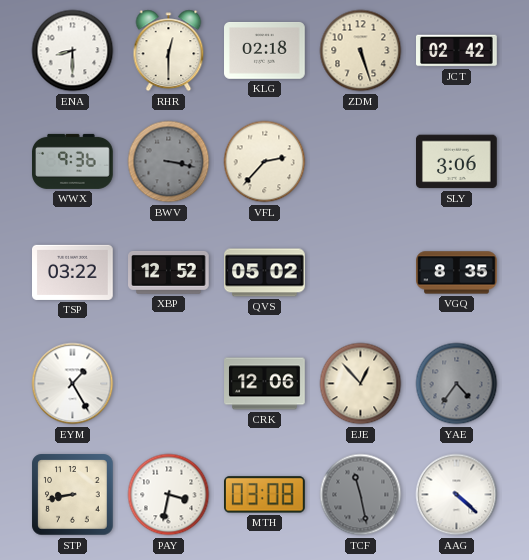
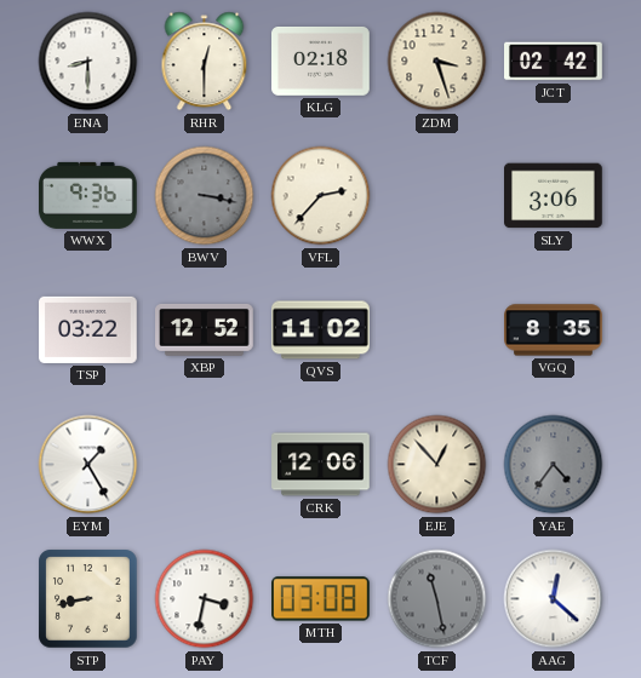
ZDM: 5:27 -> 3:27 (437, 62)
QVS: 05:02 -> 11:02 (321, 331)
AAG: 4:22 -> 12:22 (554, 599)
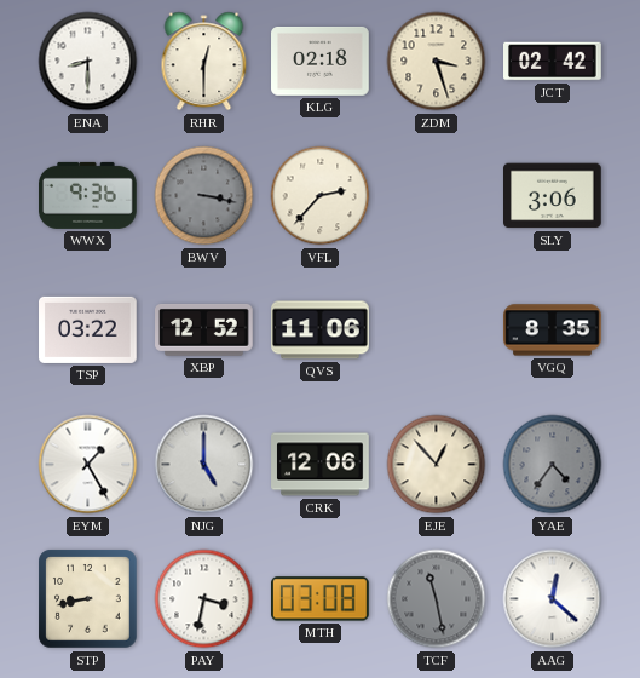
QVS: 11:02 -> 11:06 (321, 331)
NJG: none -> 5:00 (204, 465)
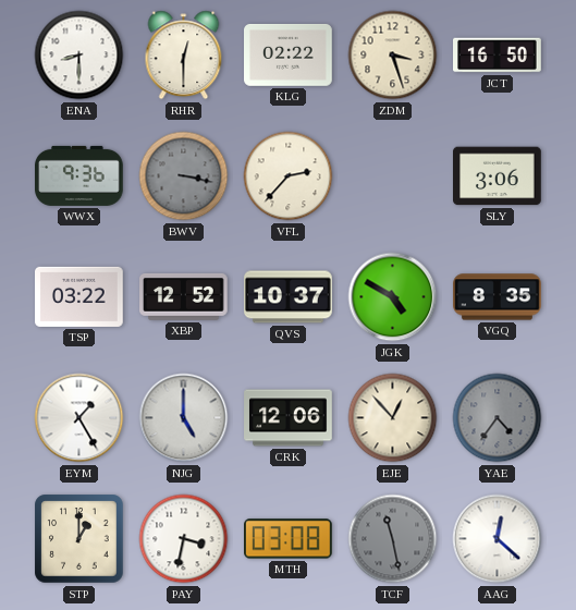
KLG: 02:18 -> 02:22 (289, 56)
JCT: 02:42 -> 16:50 (498, 56)
QVS: 11:06 -> 10:37 (289, 297)
JGK: none -> 4:50 (393, 297)
STP: 8:43 -> 1:00 (79, 539)
